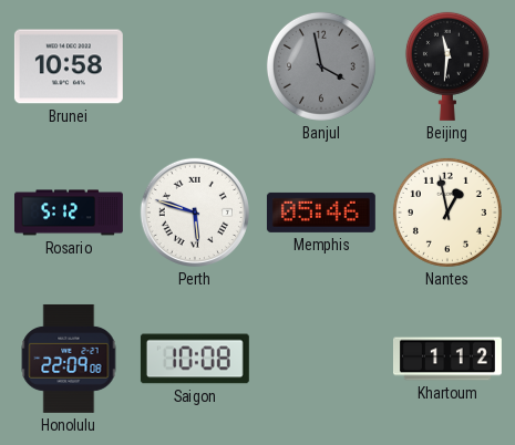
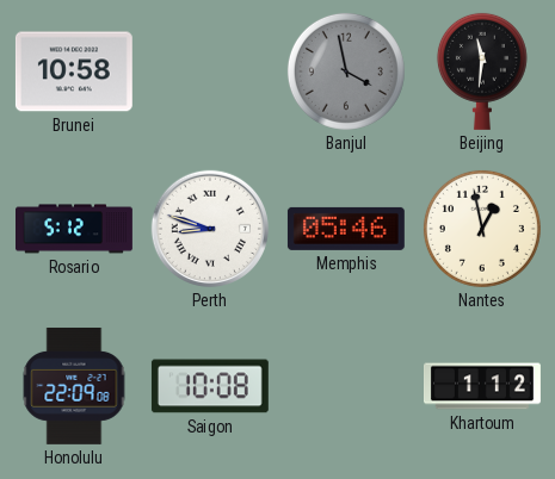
Perth: 5:48 -> 8:48 (210, 229)
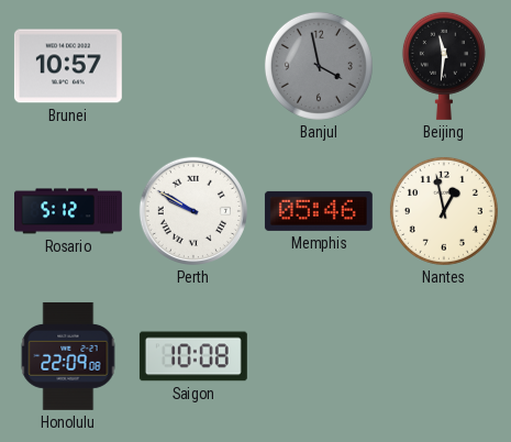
Brunei: 10:58 -> 10:57 (68, 66)
Perth: 8:48 -> 9:50 (193, 211)
Khartoum: 1:12 -> none (483, 386)
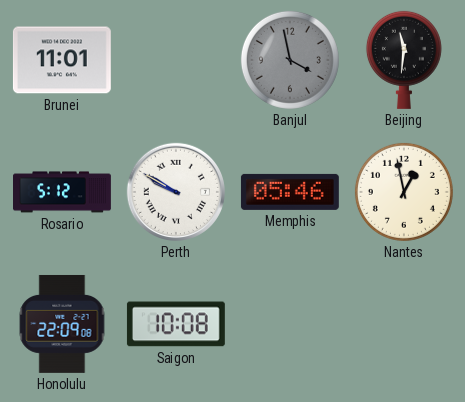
Brunei: 10:57 -> 11:01 (62, 60)
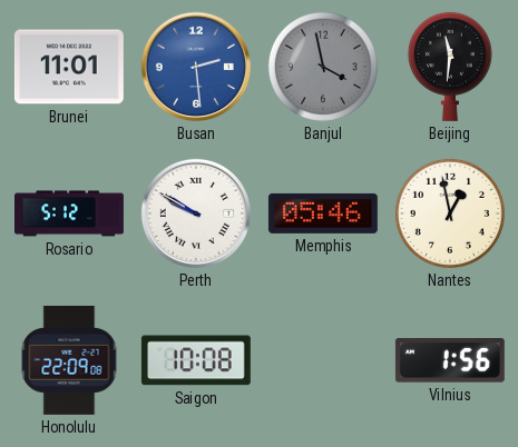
Busan: none -> 2:29 (196, 67)
Vilnius: none -> 1:56 (450, 361)
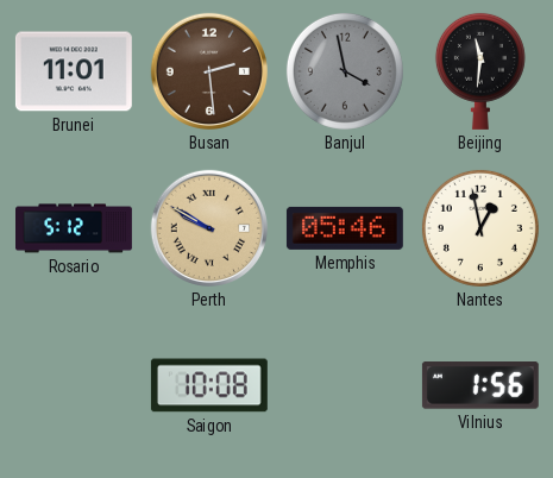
Busan dial: blue -> brown (209, 71)
Perth dial: white -> champagne (209, 228)
Honolulu: 22:09 -> none (69, 360)
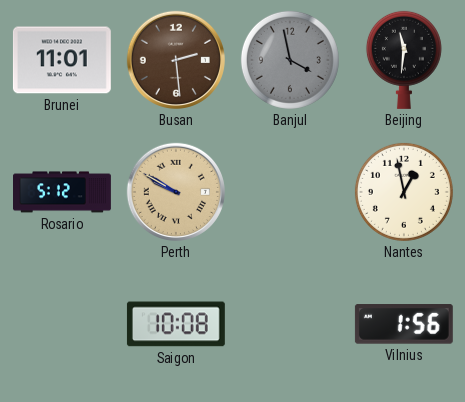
Memphis: 05:46 -> none (345, 228)
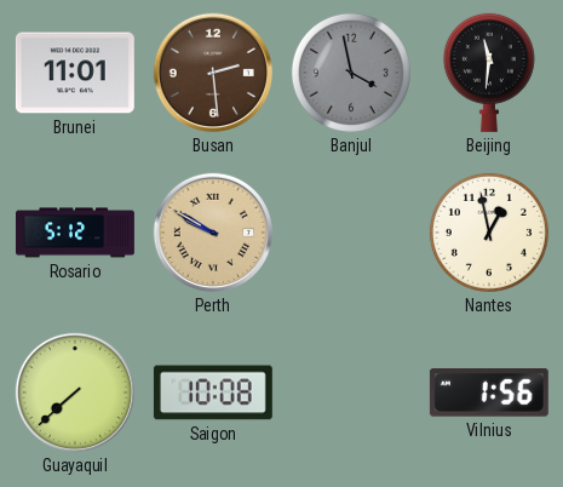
Guayaquil: none -> 7:38 (75, 393)
